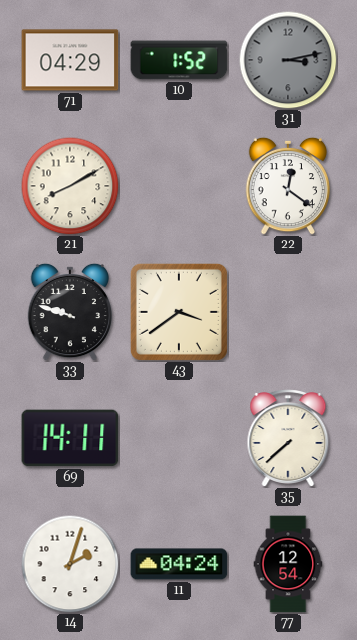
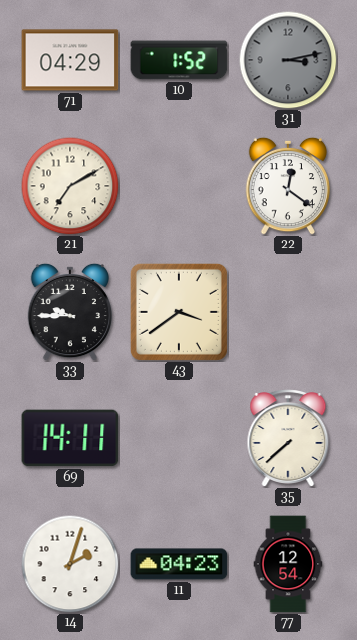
21: 8:10 -> 7:10 (70, 186)
33: 9:48 -> 9:45 (69, 312)
11: 04:24 -> 04:23 (179, 564)
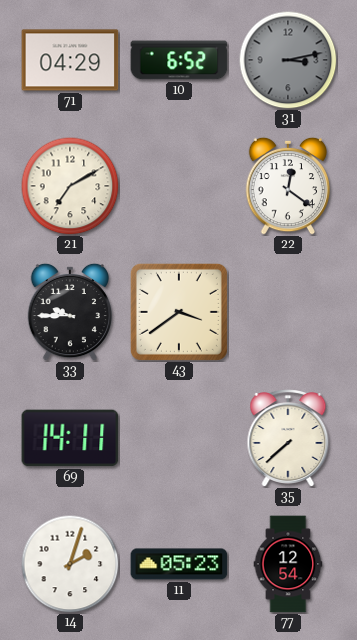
10: 1:52 -> 6:52 (179, 60)
11: 04:23 -> 05:23 (179, 564)
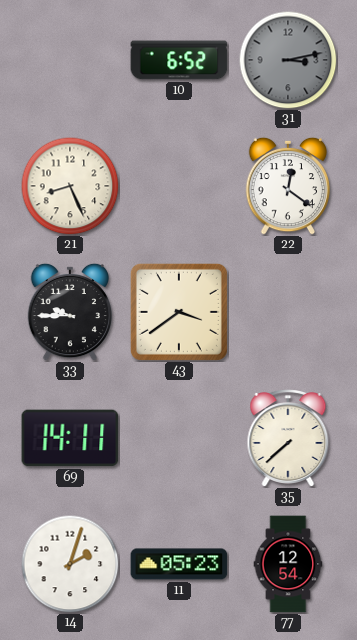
71: 04:29 -> none (70, 60)
21: 7:10 -> 8:26 (70, 186)
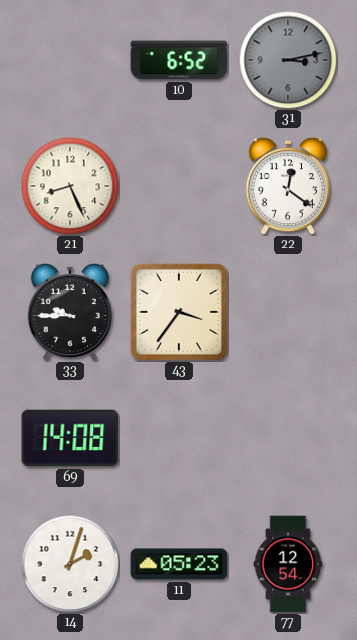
43: 3:39 -> 3:36 (179, 312)
69: 14:11 -> 14:08 (70, 438)
35: 7:38 -> none (288, 439)
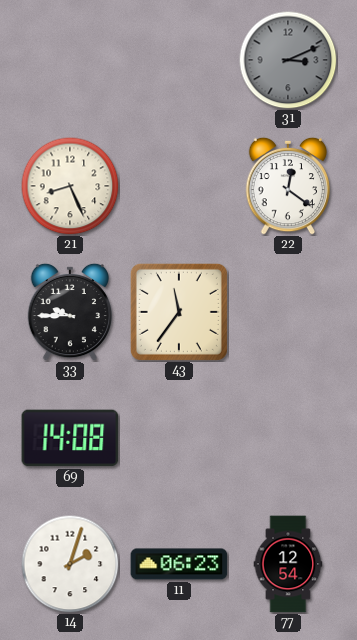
10: 6:52 -> none (179, 60)
31: 3:13 -> 3:11 (288, 60)
43: 3:36 -> 11:36 (179, 312)
11: 05:23 -> 06:23 (179, 564)
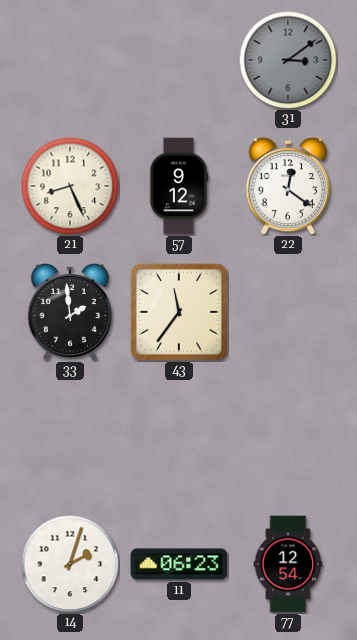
31: 3:11 -> 3:09 (288, 60)
57: none -> 9:12 (179, 186)
33: 9:45 -> 1:59 (69, 312)
69: 14:08 -> none (70, 438)
